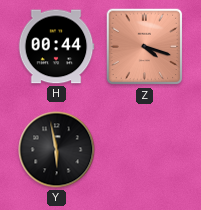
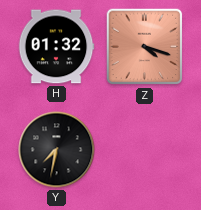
H: 00:44 -> 01:32 (56, 47)
Y: 5:58 -> 7:32 (57, 150)
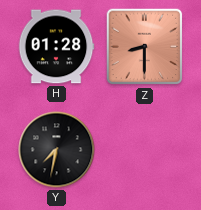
H: 01:32 -> 01:28 (56, 47)
Z: 4:18 -> 8:30 (145, 47)
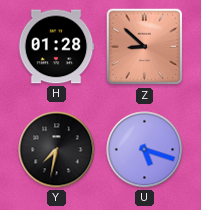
Z: 8:30 -> 8:52 (145, 47)
U: none -> 5:18 (145, 150)
